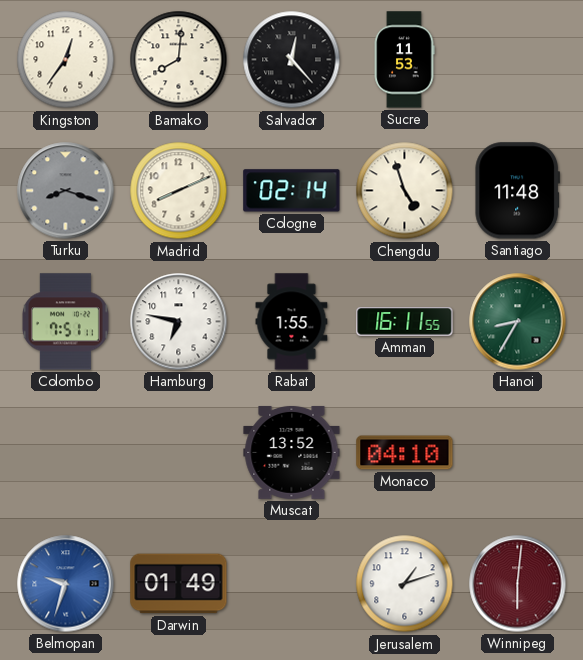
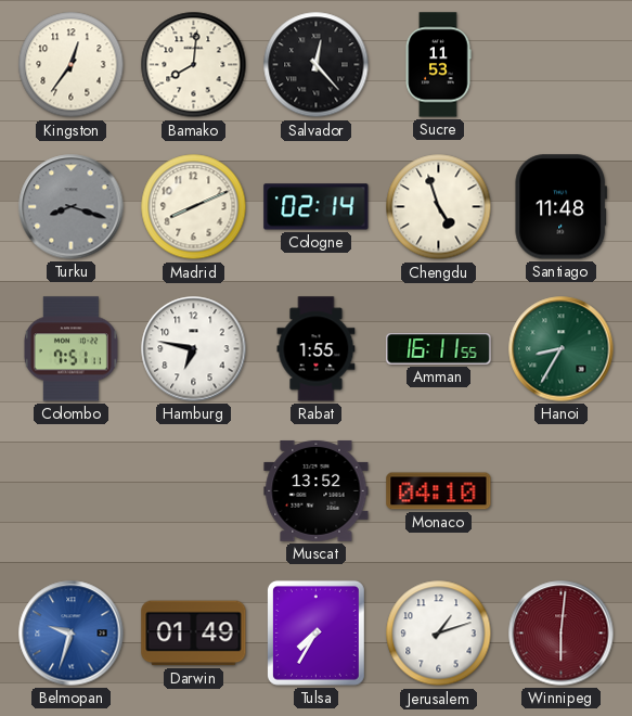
Tulsa: none -> 7:35 (315, 632)
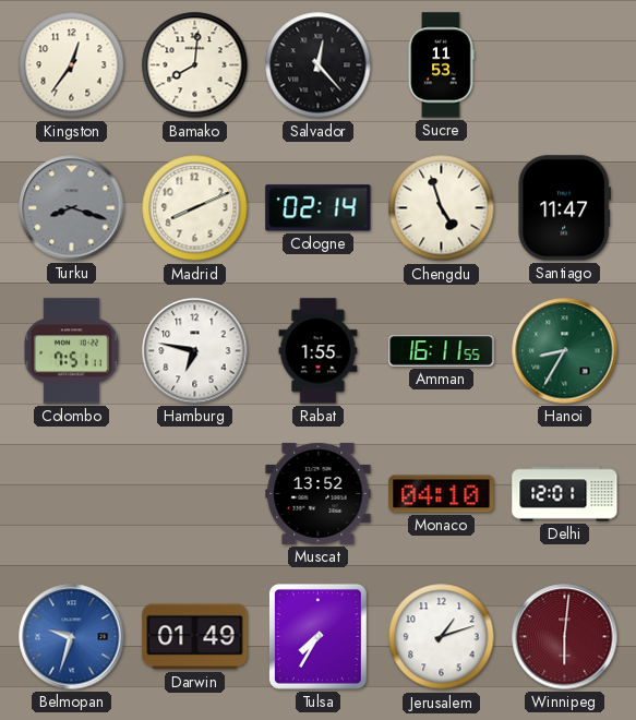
Santiago: 11:48 -> 11:47 (565, 208)
Delhi: none -> 12:01 (565, 494)
